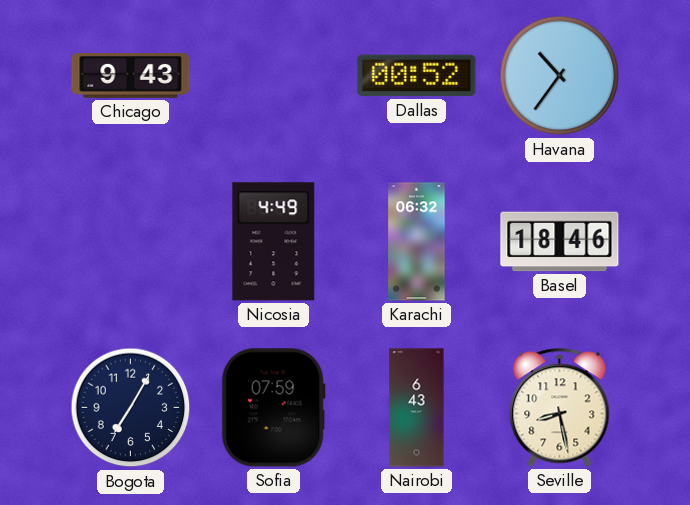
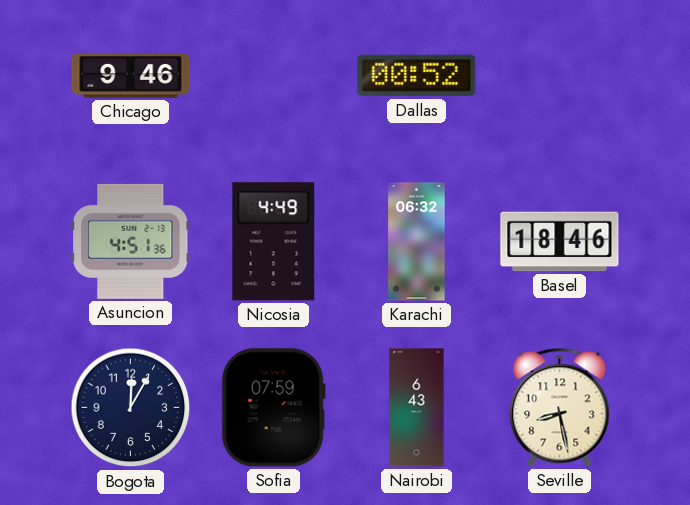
Chicago: 9:43 -> 9:46 (131, 76)
Havana: 10:36 -> none (560, 76)
Asuncion: none -> 4:51 (131, 241)
Bogota: 7:05 -> 12:05 (131, 408)
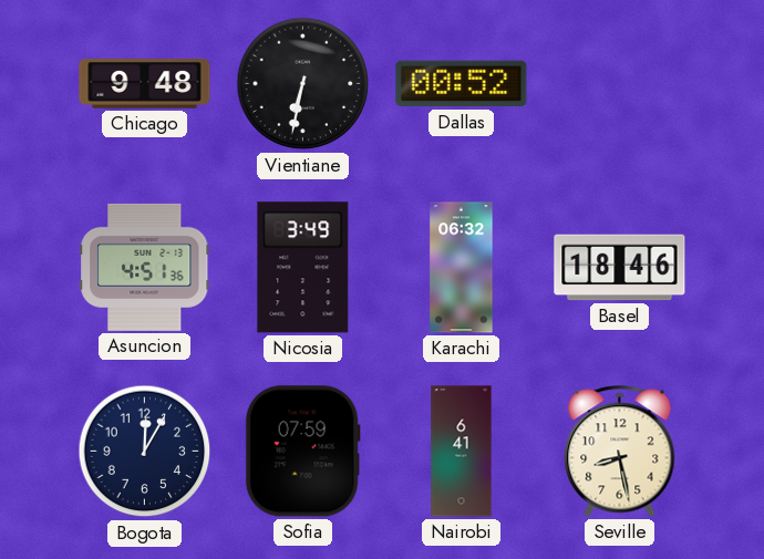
Chicago: 9:46 -> 9:48 (145, 84)
Vientiane: none -> 6:32 (303, 84)
Nicosia: 4:49 -> 3:49 (303, 268)
Nairobi: 6:43 -> 6:41 (462, 452)
